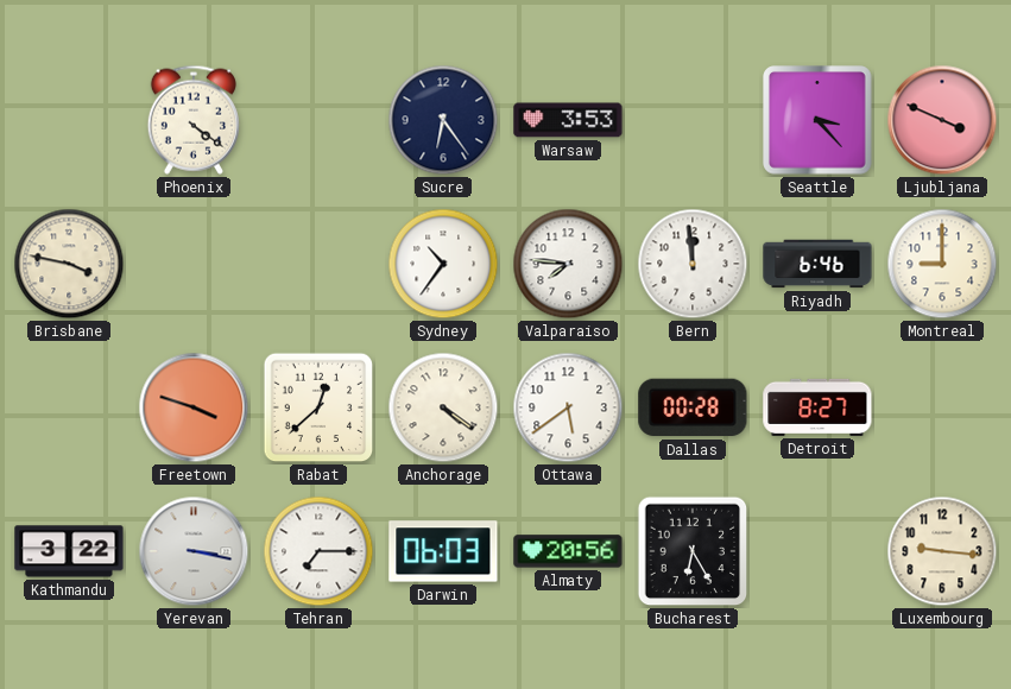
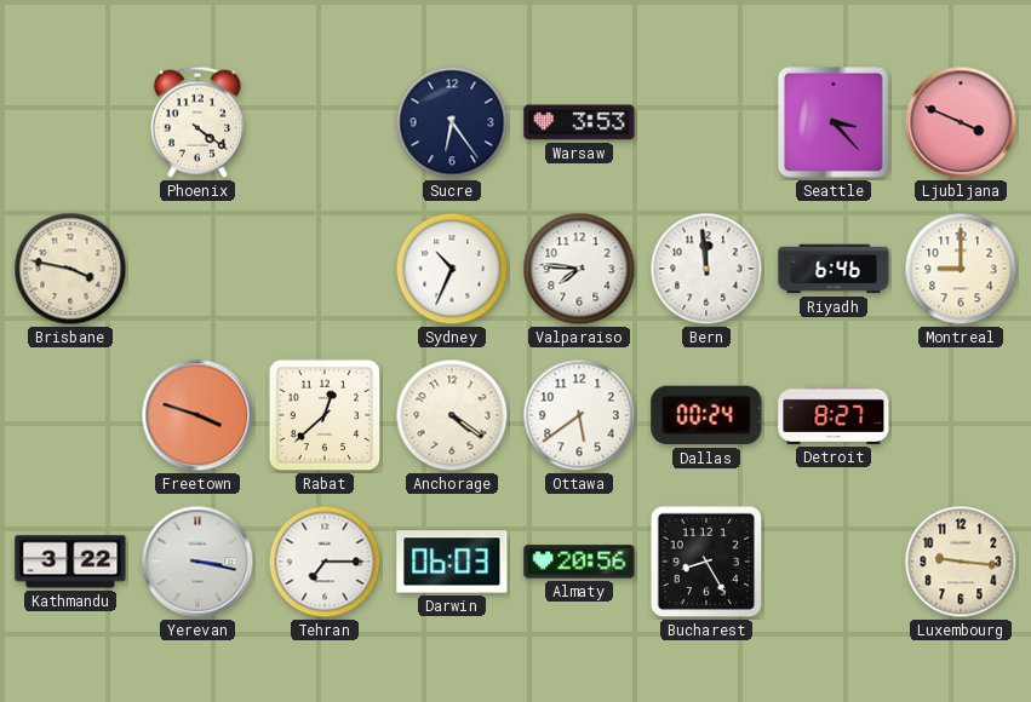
Sydney: 10:36 -> 10:34 (452, 269)
Dallas: 00:28 -> 00:24 (706, 415)
Bucharest: 6:25 -> 8:25 (706, 562)
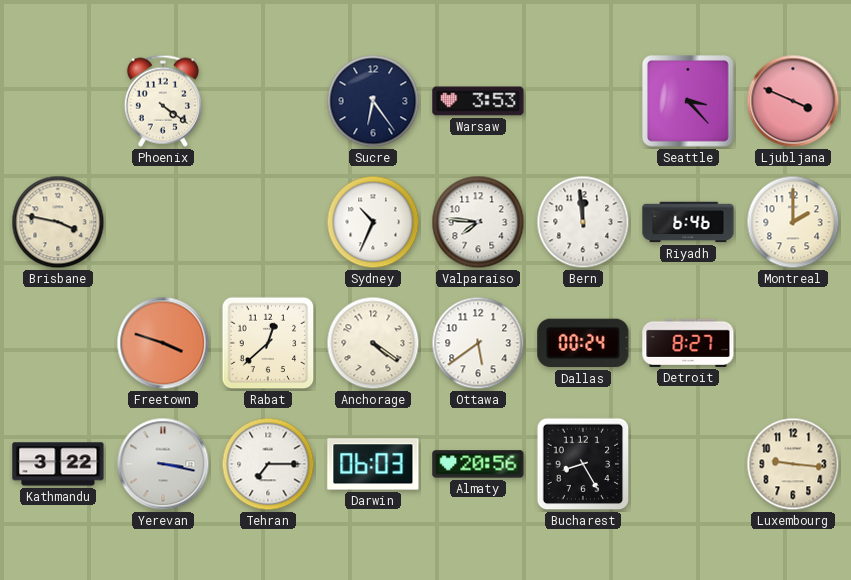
Montreal: 9:00 -> 2:00 (793, 222)
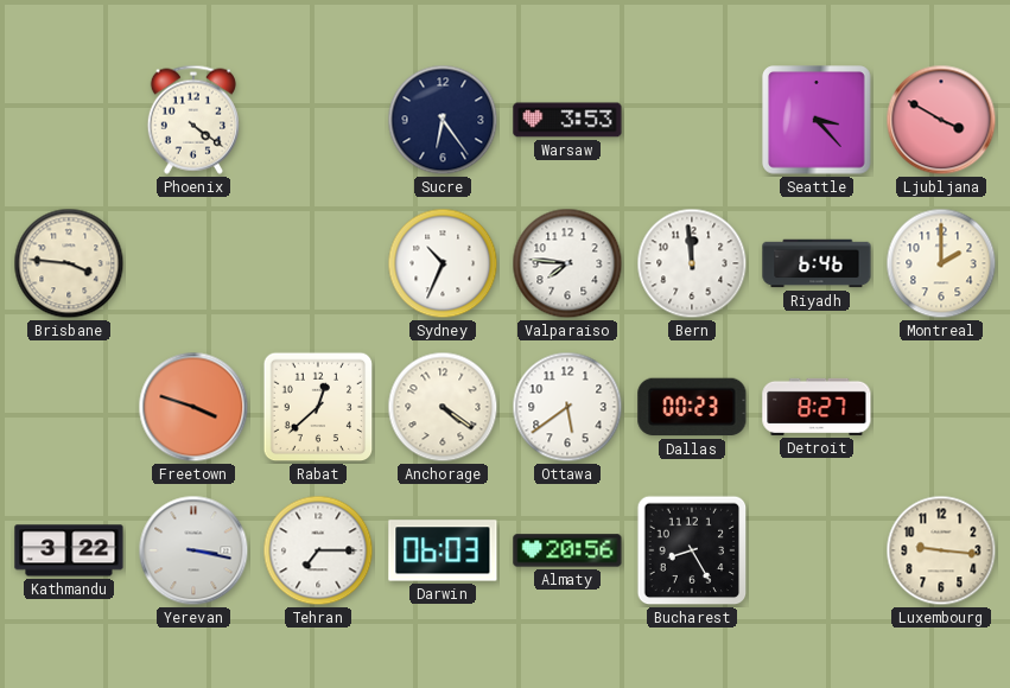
Ljubljana: 3:49 -> 3:50 (941, 120)
Brisbane: 3:47 -> 3:46 (69, 263)
Dallas: 00:24 -> 00:23 (692, 407)
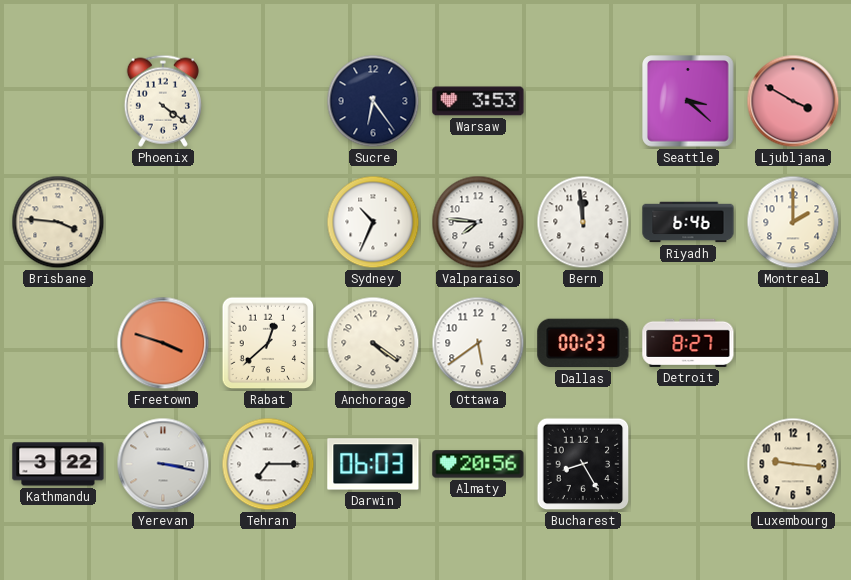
Seattle: 3:23 -> 3:22 (688, 101)
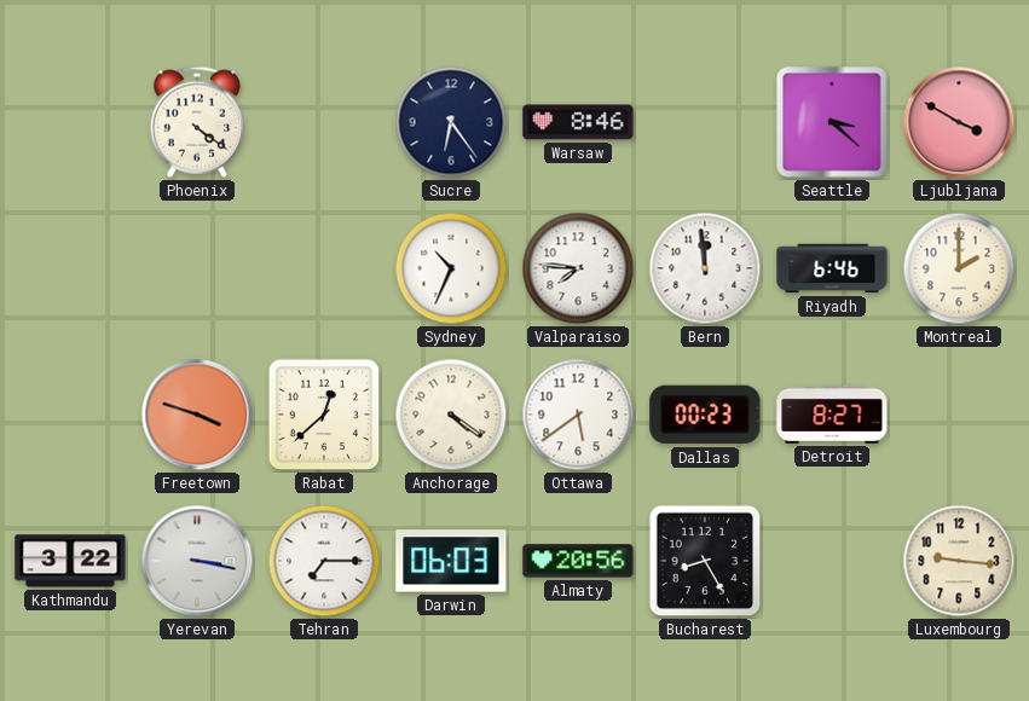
Warsaw: 3:53 -> 8:46 (578, 122)
Brisbane: 3:46 -> none (58, 222)
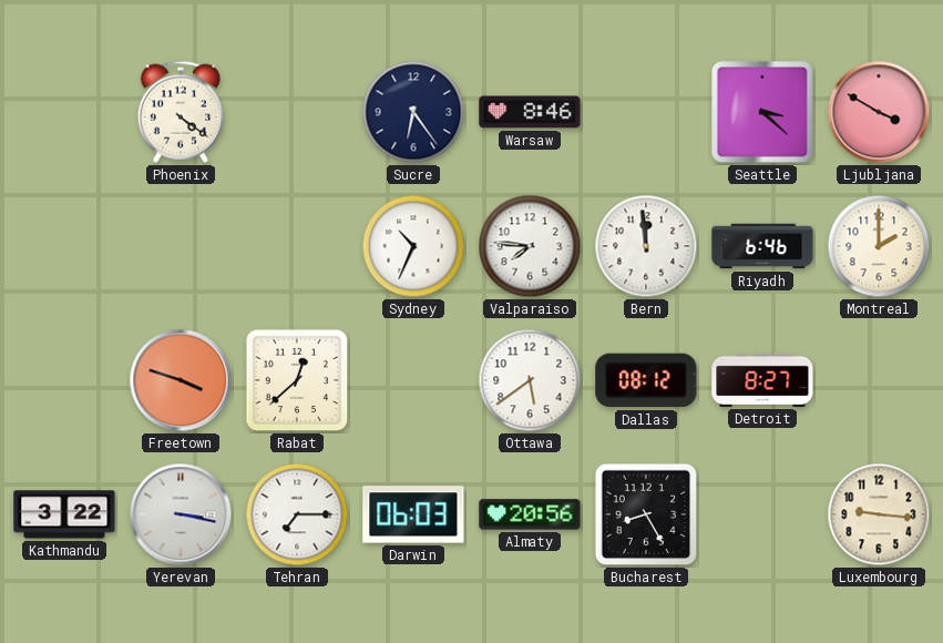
Anchorage: 4:21 -> none (451, 415)
Dallas: 00:23 -> 08:12 (646, 380)
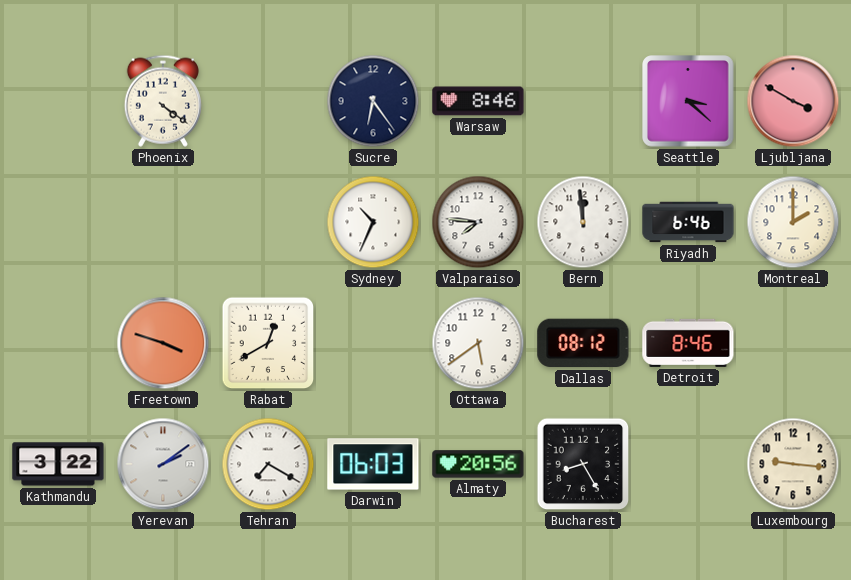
Rabat: 12:38 -> 12:40 (268, 343)
Detroit: 8:27 -> 8:46 (688, 343)
Yerevan: 3:17 -> 2:09 (163, 464)
Tehran: 7:15 -> 7:20 (268, 464)
